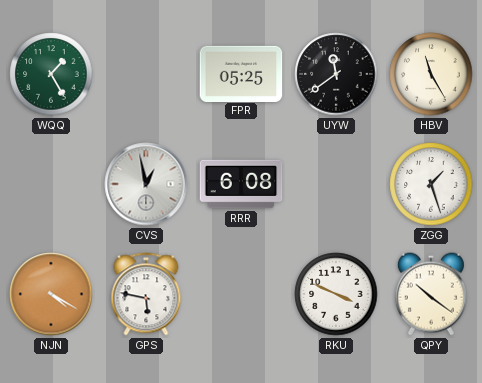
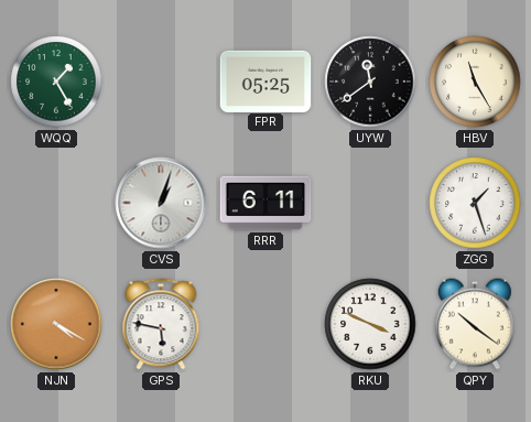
CVS: 12:58 -> 1:03 (161, 203)
RRR: 6:08 -> 6:11 (265, 203)
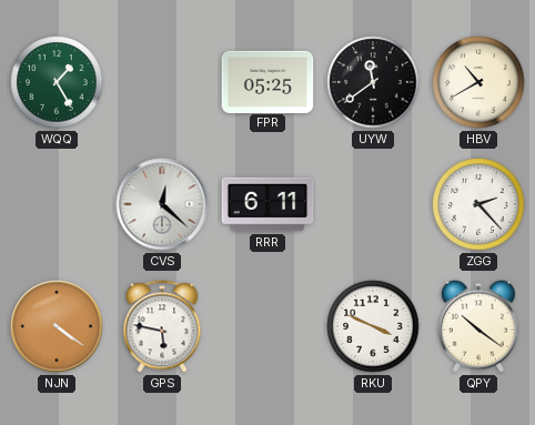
HBV: 11:25 -> 10:40 (478, 82)
CVS: 1:03 -> 12:22 (162, 204)
ZGG: 1:27 -> 2:23 (478, 204)
NJN: 4:20 -> 4:21 (57, 326)
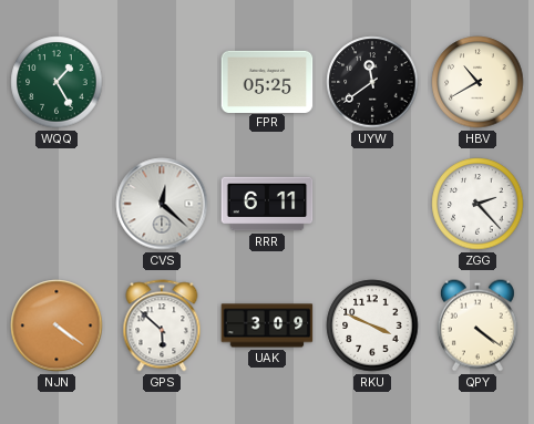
GPS: 5:47 -> 5:52 (162, 325)
UAK: none -> 3:09 (267, 325)
QPY: 10:21 -> 4:21 (477, 325)
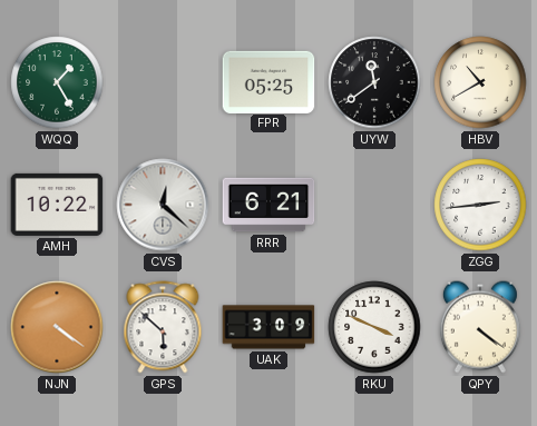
AMH: none -> 10:22 (57, 205)
RRR: 6:11 -> 6:21 (268, 205)
ZGG: 2:23 -> 2:44 (480, 205)
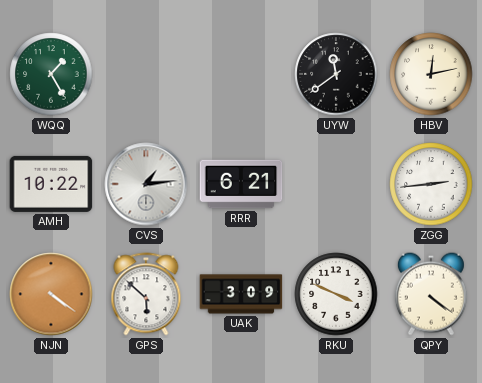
FPR: 05:25 -> none (268, 81)
HBV: 10:40 -> 12:13 (431, 74)
CVS: 12:22 -> 1:14 (146, 184)
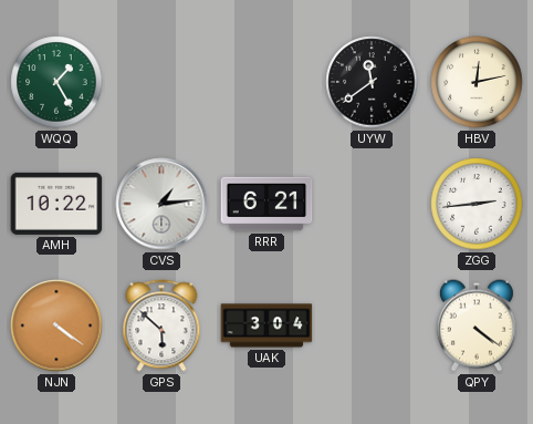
UAK: 3:09 -> 3:04 (266, 325)
RKU: 3:49 -> none (336, 294)
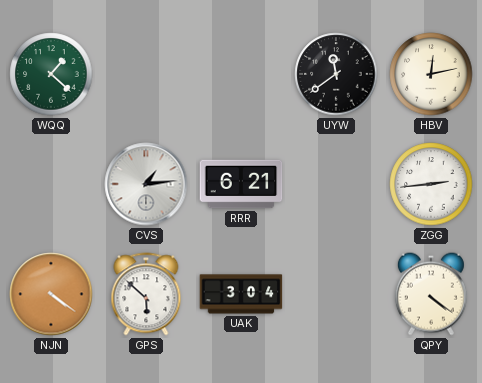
WQQ: 1:25 -> 1:22 (51, 74)
AMH: 10:22 -> none (56, 204)
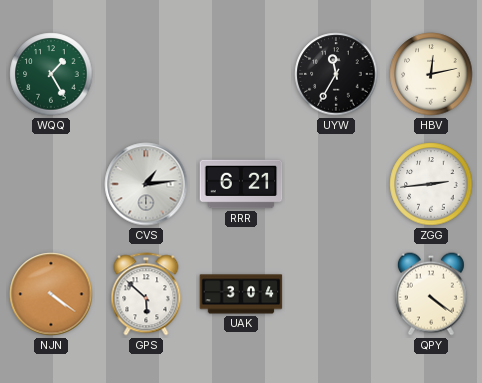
WQQ: 1:22 -> 1:25 (51, 74)
UYW: 11:39 -> 11:35 (336, 74)
